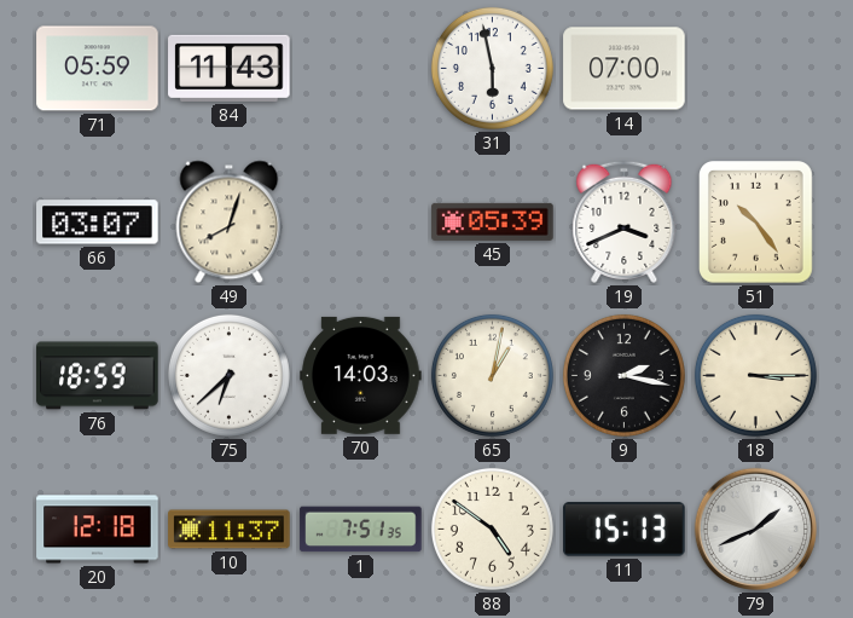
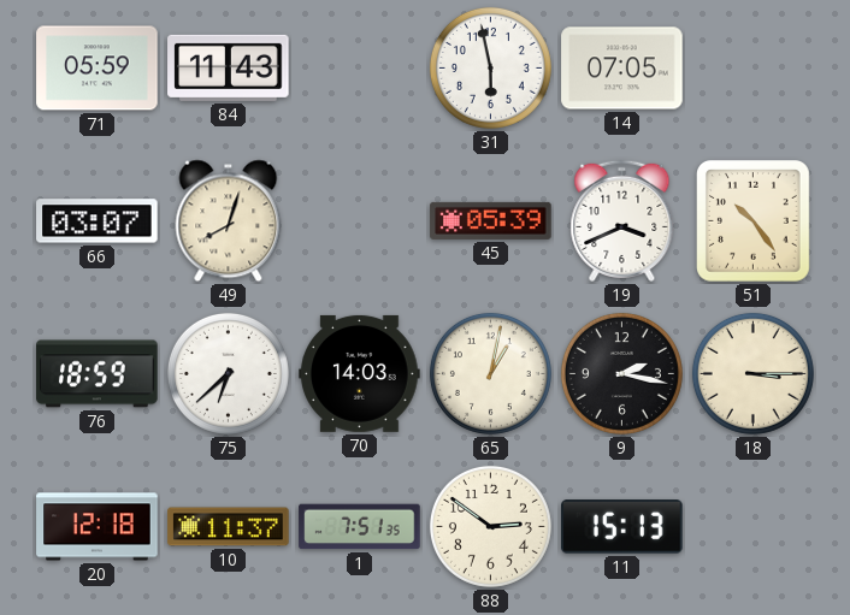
14: 07:00 -> 07:05 (622, 69)
88: 4:51 -> 2:51 (490, 526)
79: 1:41 -> none (755, 529)
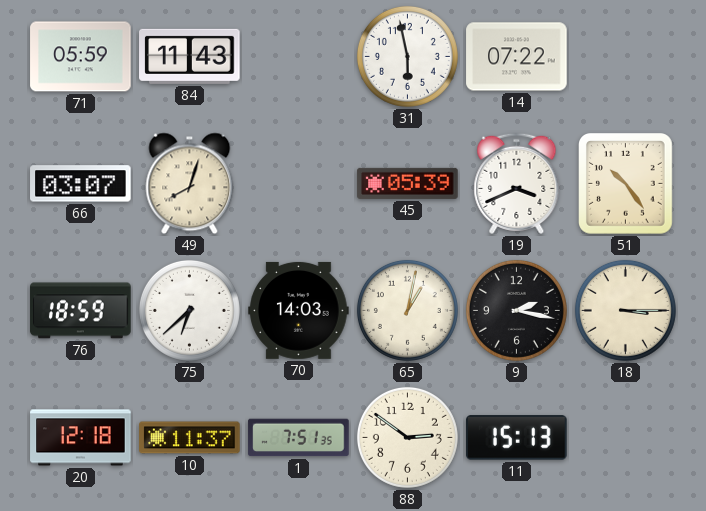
14: 07:05 -> 07:22 (517, 57)
